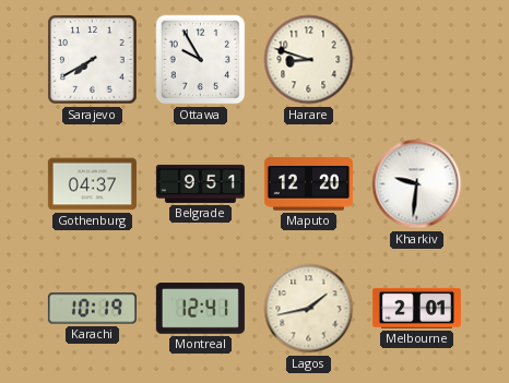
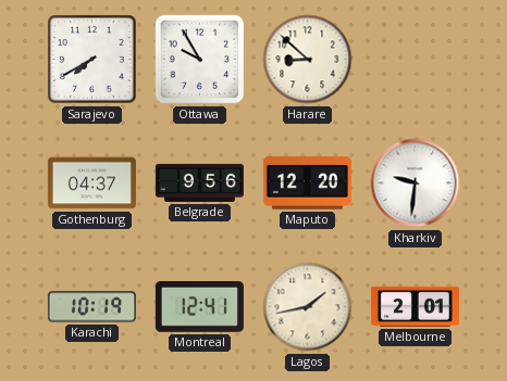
Harare: 8:48 -> 8:52 (308, 60)
Belgrade: 9:51 -> 9:56 (199, 182)
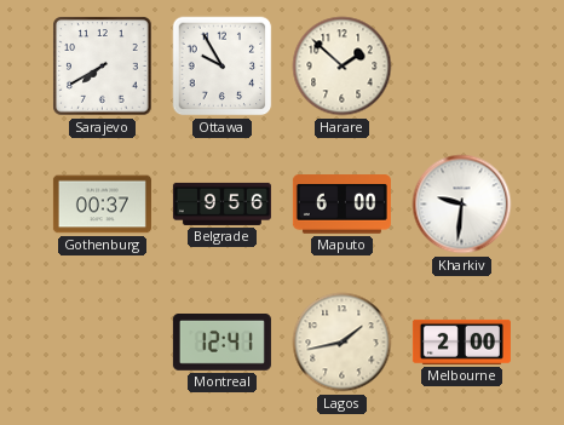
Harare: 8:52 -> 1:52 (343, 67)
Gothenburg: 04:37 -> 00:37 (102, 205)
Maputo: 12:20 -> 6:00 (341, 205)
Karachi: 10:19 -> none (91, 307)
Melbourne: 2:01 -> 2:00 (461, 341)
